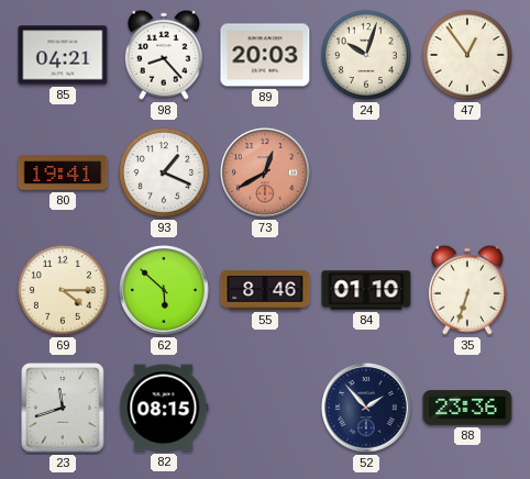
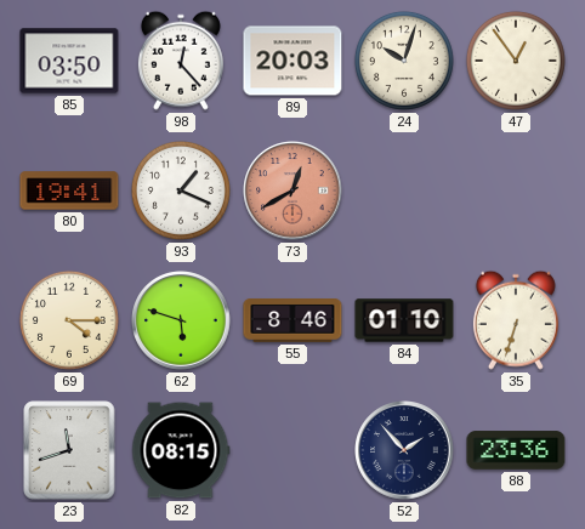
85: 04:21 -> 03:50 (69, 61)
98: 8:23 -> 12:23 (181, 61)
62: 5:52 -> 5:48 (181, 320)
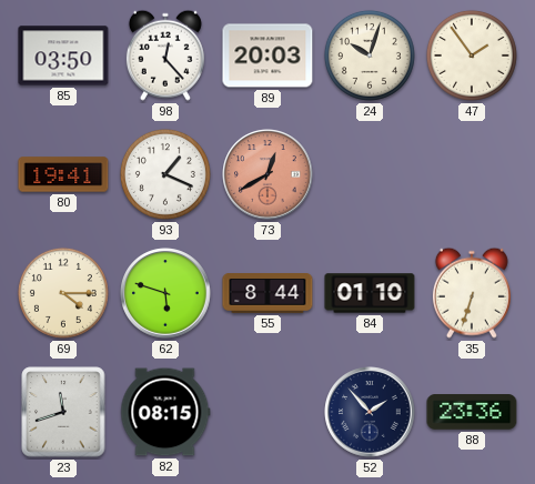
47: 12:54 -> 1:54 (472, 56)
55: 8:46 -> 8:44 (267, 294)
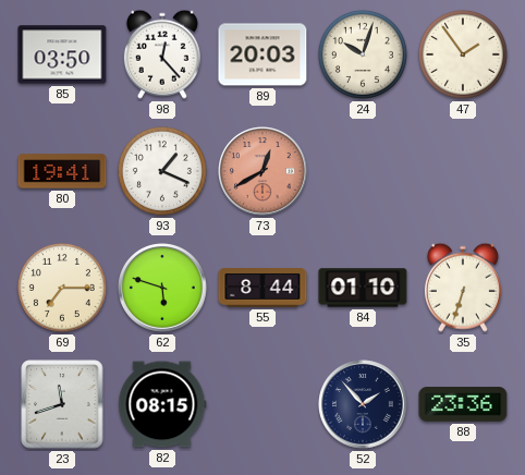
69: 4:15 -> 7:15 (62, 288)
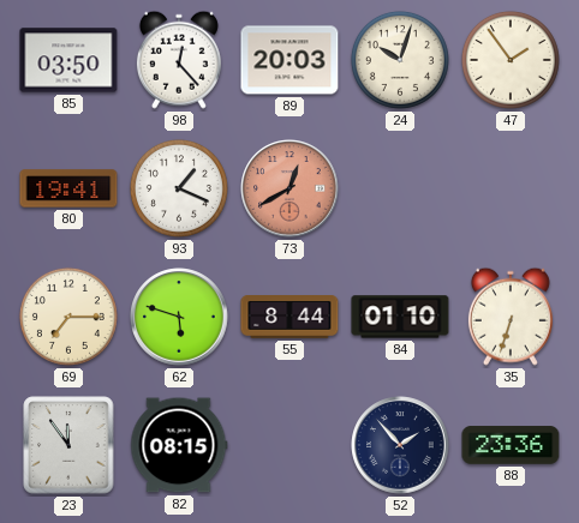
23: 11:42 -> 11:54 (68, 445)
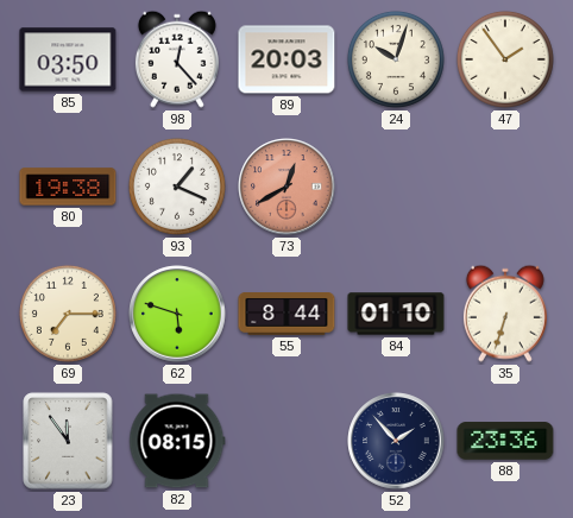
80: 19:41 -> 19:38 (68, 187)
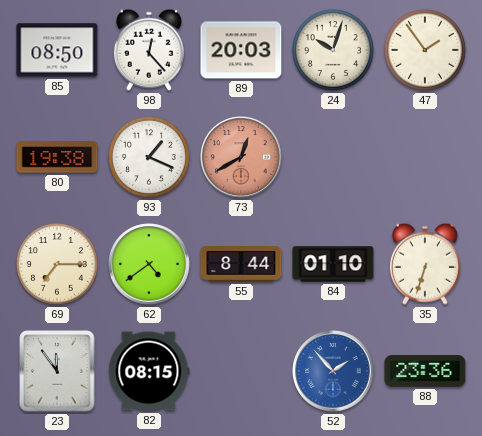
85: 03:50 -> 08:50 (57, 50)
62: 5:48 -> 4:39 (149, 264)
52 dial: navy -> blue (333, 371)
